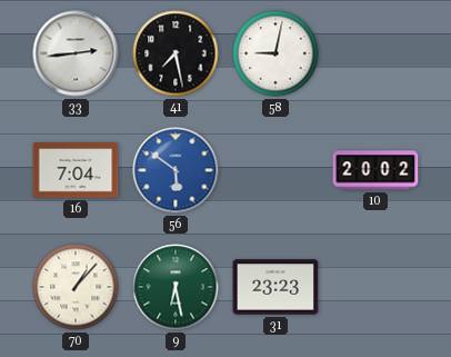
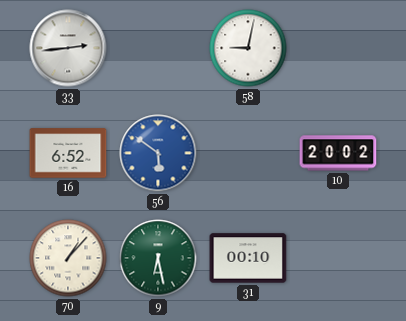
41: 7:28 -> none (176, 53)
16: 7:04 -> 6:52 (68, 153)
31: 23:23 -> 00:10 (248, 258)
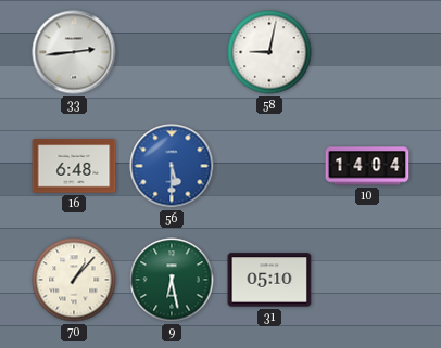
16: 6:52 -> 6:48 (74, 166)
56: 5:51 -> 5:30 (172, 166)
10: 20:02 -> 14:04 (367, 166)
31: 00:10 -> 05:10 (269, 280)
